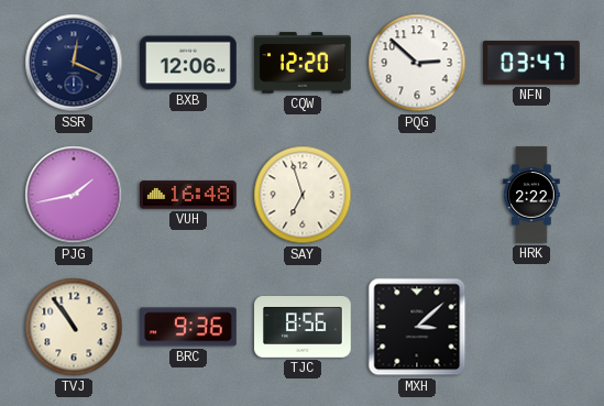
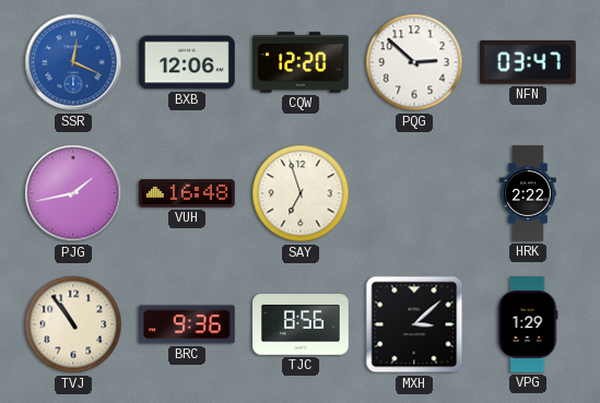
SSR dial: navy -> blue (73, 62)
VPG: none -> 1:29 (528, 324)
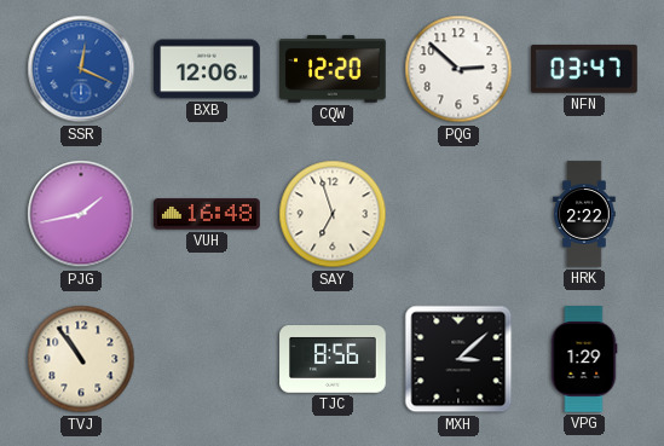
BRC: 9:36 -> none (188, 324)
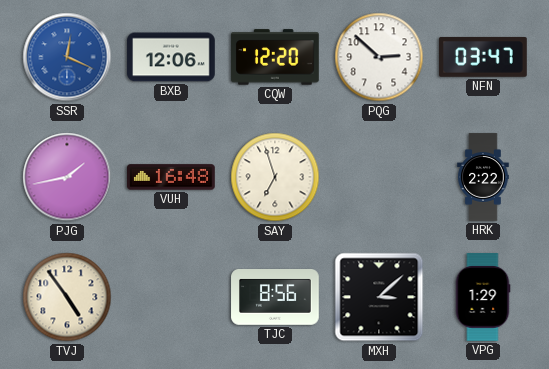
TVJ: 10:54 -> 4:54 (67, 297)
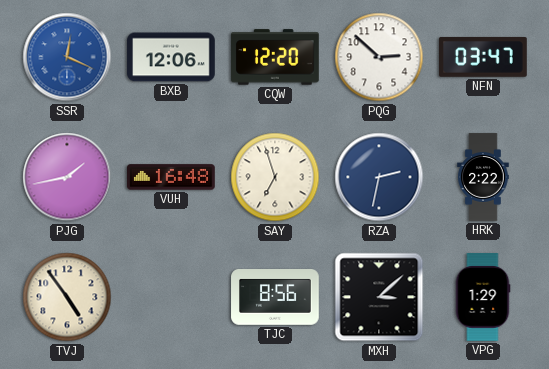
RZA: none -> 2:32 (379, 177)
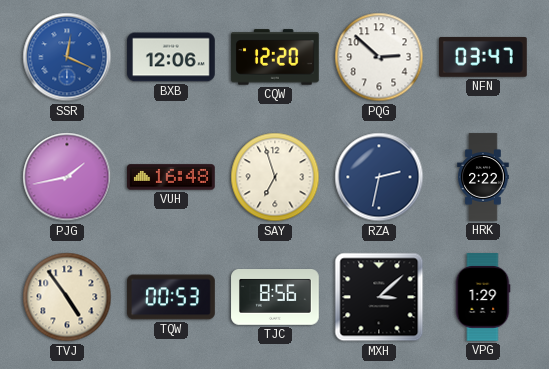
TQW: none -> 00:53 (171, 297)
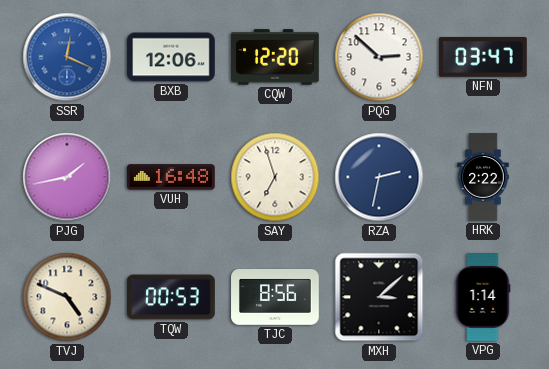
TVJ: 4:54 -> 4:49 (67, 297)
VPG: 1:29 -> 1:14 (483, 297)
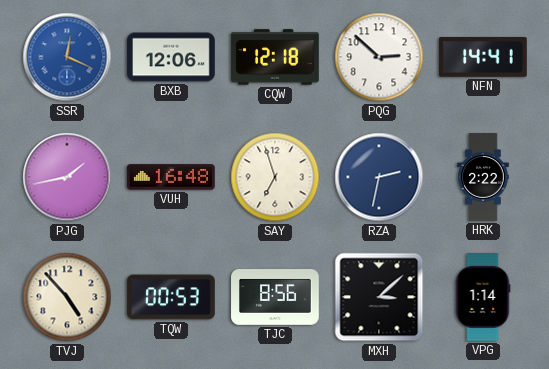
CQW: 12:20 -> 12:18 (275, 57)
NFN: 03:47 -> 14:41 (484, 57)
TVJ: 4:49 -> 4:53 (67, 297)
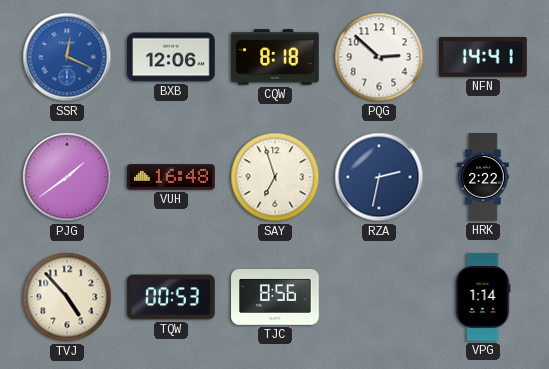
CQW: 12:18 -> 8:18 (275, 57)
PJG: 1:43 -> 1:39 (67, 177)
MXH: 3:08 -> none (379, 297)
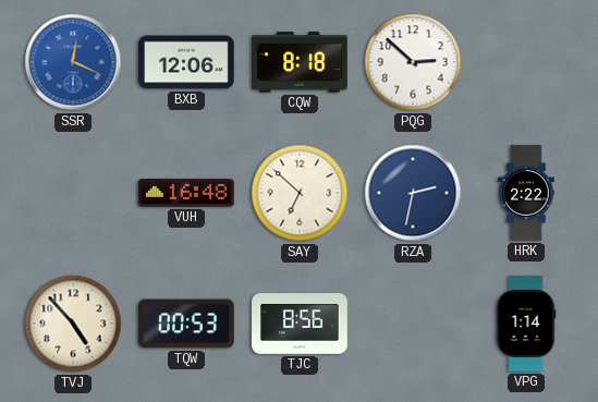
NFN: 14:41 -> none (484, 57)
PJG: 1:39 -> none (67, 177)
SAY: 6:57 -> 6:52 (300, 193)
